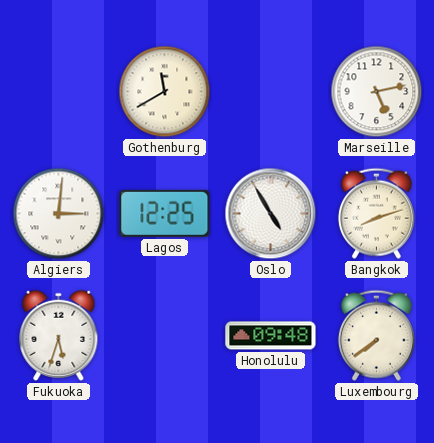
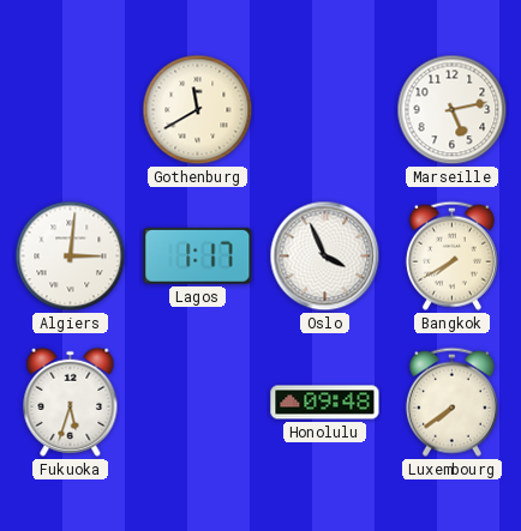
Lagos: 12:25 -> 1:17 (198, 255)
Oslo: 4:55 -> 3:56 (325, 257)
Bangkok: 8:12 -> 7:40 (451, 255)
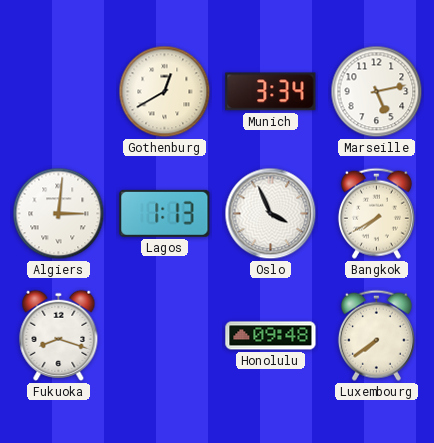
Gothenburg: 11:40 -> 12:40 (165, 92)
Munich: none -> 3:34 (271, 92)
Lagos: 1:17 -> 1:13 (165, 213)
Fukuoka: 5:33 -> 8:18 (59, 335)
